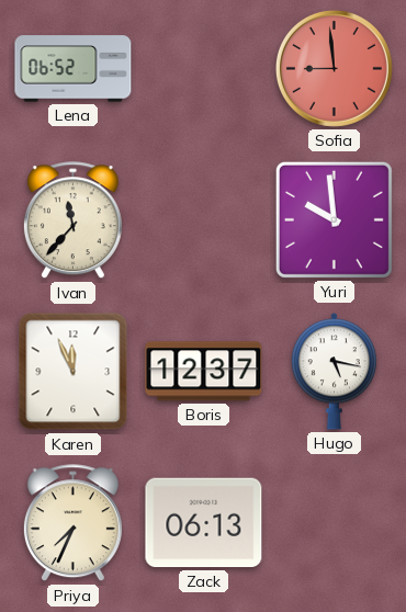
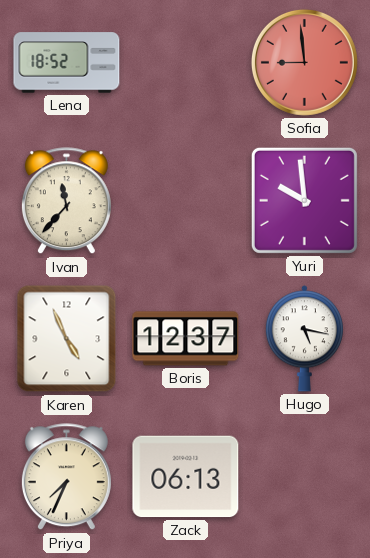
Lena: 06:52 -> 18:52 (67, 63)
Karen: 11:56 -> 4:56 (67, 339)
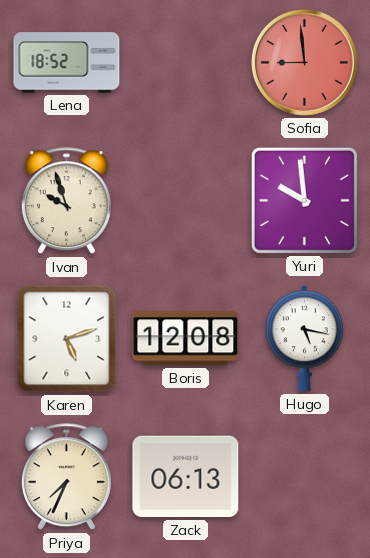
Ivan: 11:37 -> 9:57 (66, 201)
Karen: 4:56 -> 5:12 (67, 339)
Boris: 12:37 -> 12:08 (186, 339)
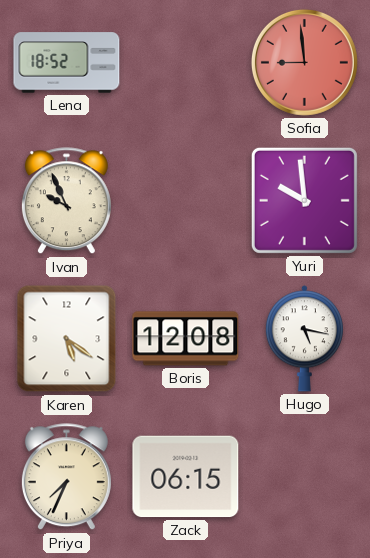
Ivan: 9:57 -> 9:56 (66, 201)
Karen: 5:12 -> 5:21 (67, 339)
Zack: 06:13 -> 06:15 (186, 477)
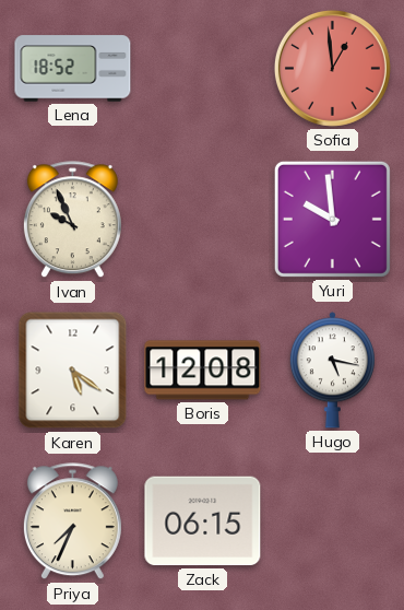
Sofia: 8:59 -> 12:59 (332, 68)
